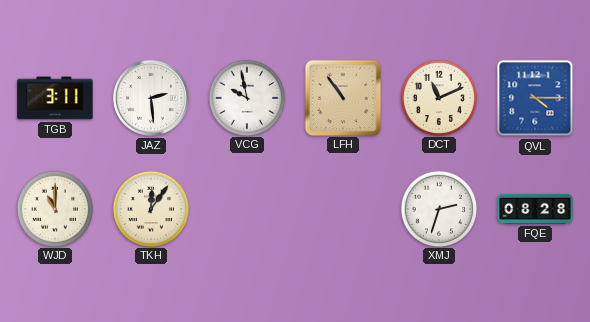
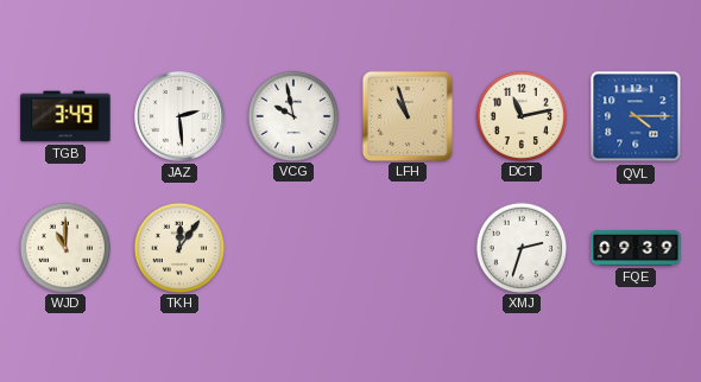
TGB: 3:11 -> 3:49 (65, 116)
LFH: 10:54 -> 10:57 (406, 115)
DCT: 11:11 -> 11:13 (520, 115)
FQE: 08:28 -> 09:39 (636, 248)
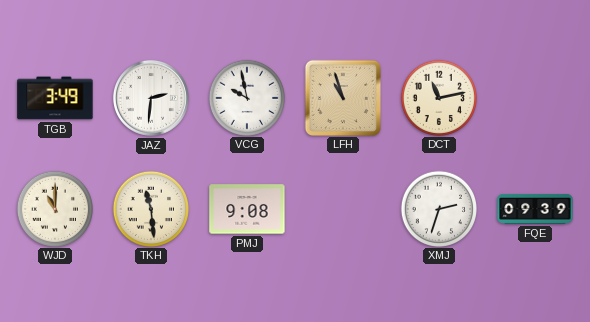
JAZ: 2:29 -> 2:31 (151, 98)
QVL: 4:15 -> none (636, 116)
TKH: 12:06 -> 11:29 (150, 208)
PMJ: none -> 9:08 (247, 209)
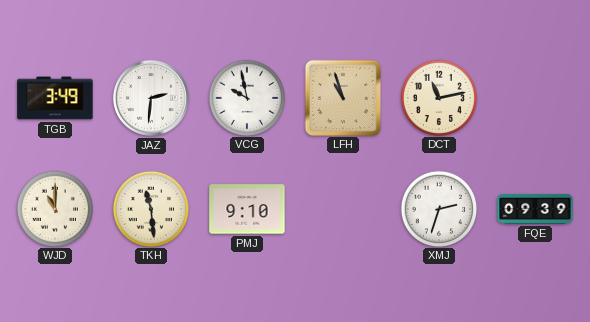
PMJ: 9:08 -> 9:10 (247, 209)
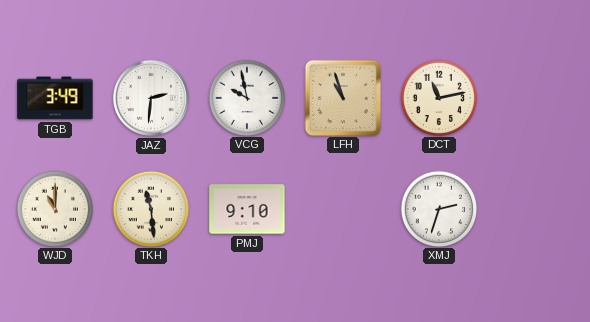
FQE: 09:39 -> none (535, 209)
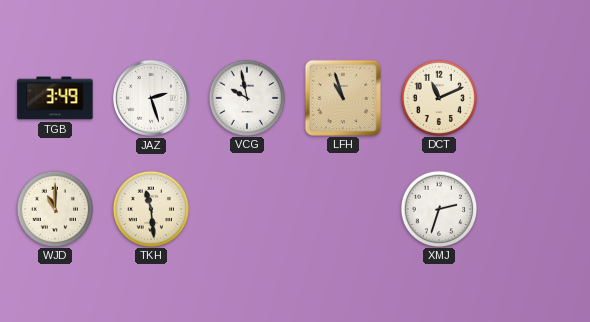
JAZ: 2:31 -> 2:27 (151, 98)
DCT: 11:13 -> 11:11 (438, 97)
PMJ: 9:10 -> none (247, 209)
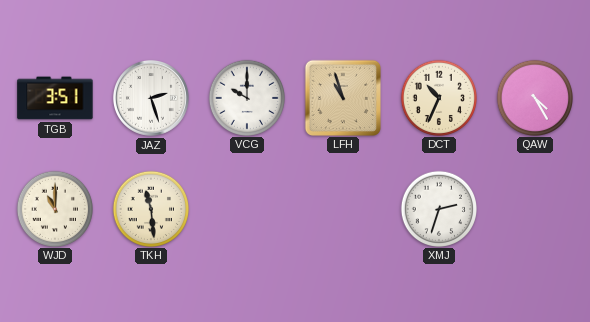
TGB: 3:49 -> 3:51 (55, 98)
VCG: 9:58 -> 10:00 (246, 97)
DCT: 11:11 -> 10:34 (438, 97)
QAW: none -> 4:25 (534, 97)
